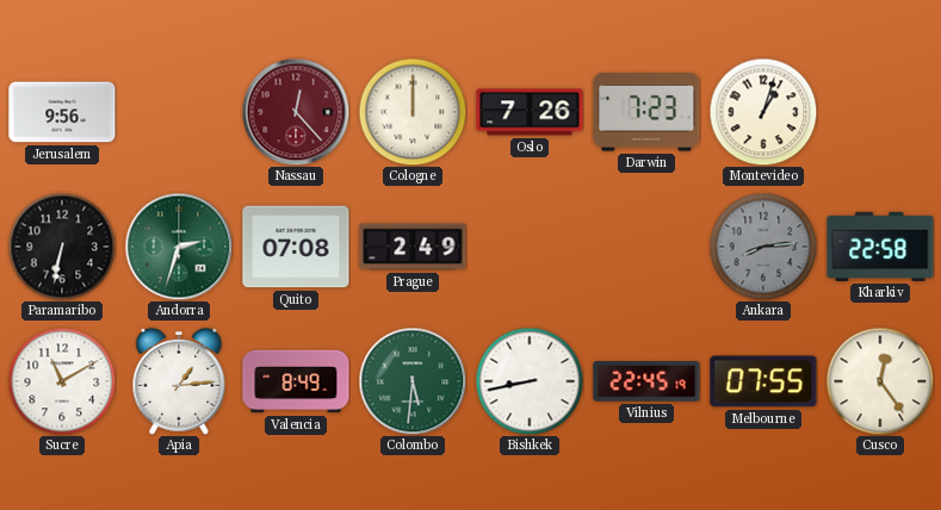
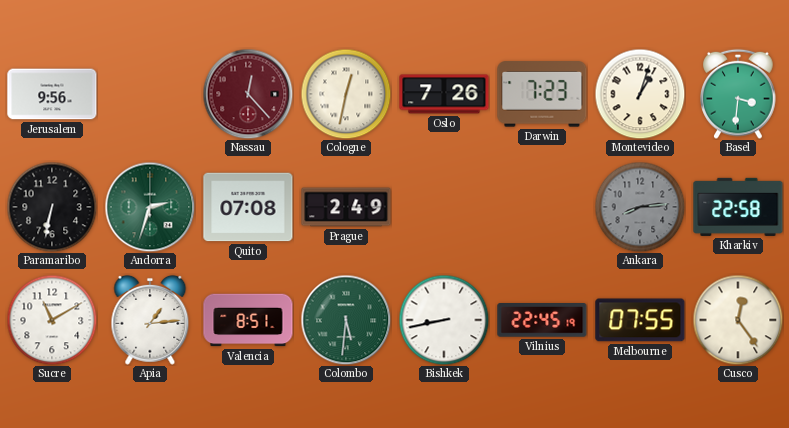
Cologne: 12:00 -> 12:32 (346, 94)
Basel: none -> 3:31 (738, 94)
Valencia: 8:49 -> 8:51 (248, 320)
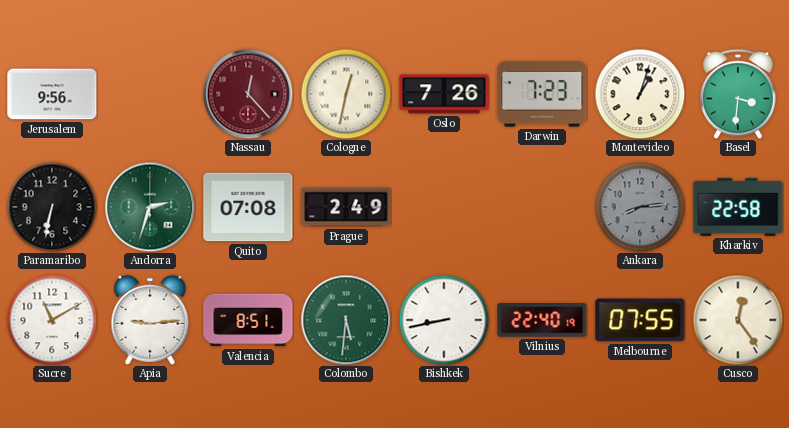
Apia: 1:14 -> 9:14 (150, 320)
Vilnius: 22:45 -> 22:40 (542, 321)
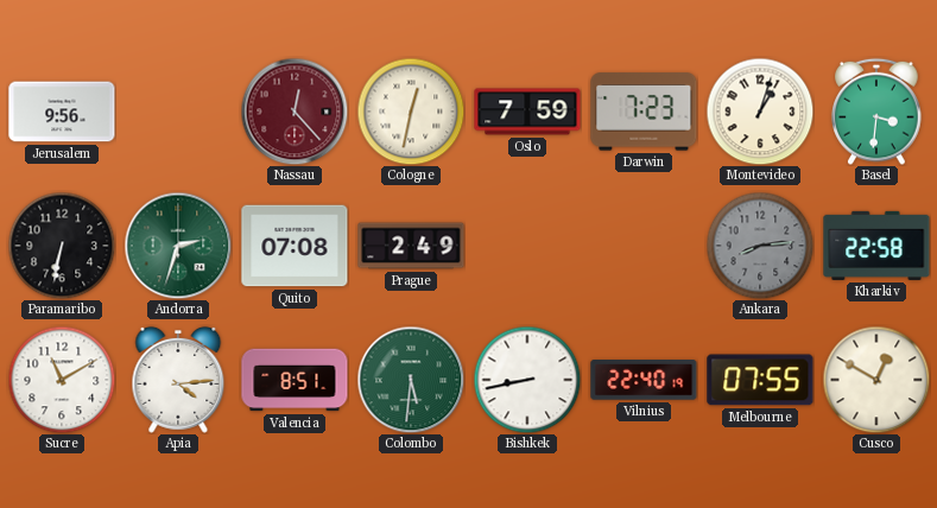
Oslo: 7:26 -> 7:59 (527, 112)
Apia: 9:14 -> 4:14 (178, 380)
Cusco: 12:24 -> 12:50 (876, 380)
